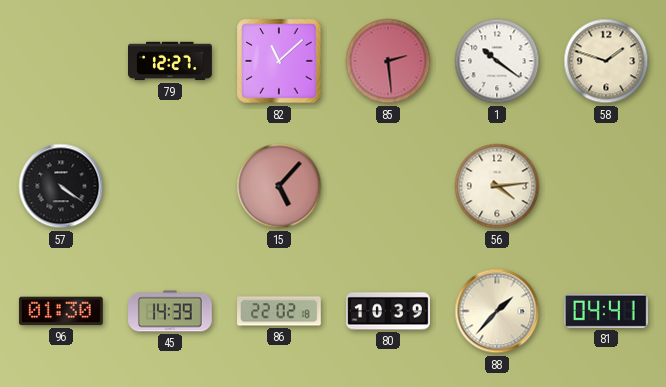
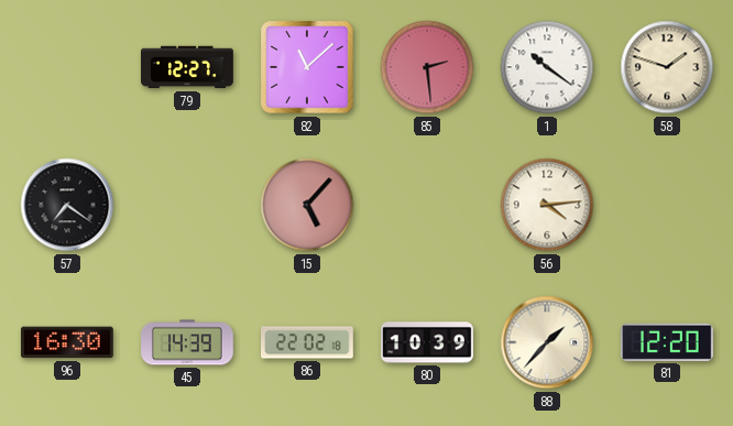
57: 4:21 -> 7:21 (67, 205)
96: 01:30 -> 16:30 (67, 342)
81: 04:41 -> 12:20 (667, 342)
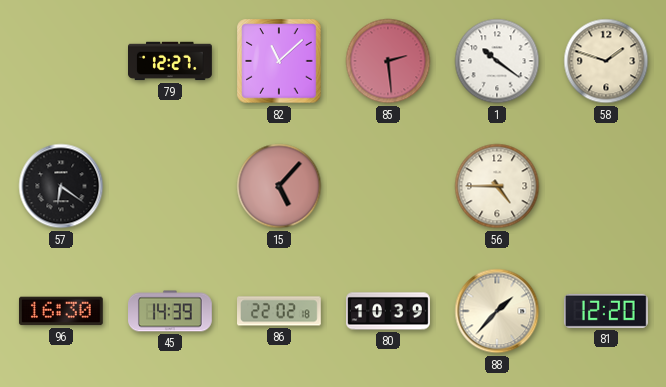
57: 7:21 -> 6:21 (61, 186)
56: 4:14 -> 4:45 (497, 186)
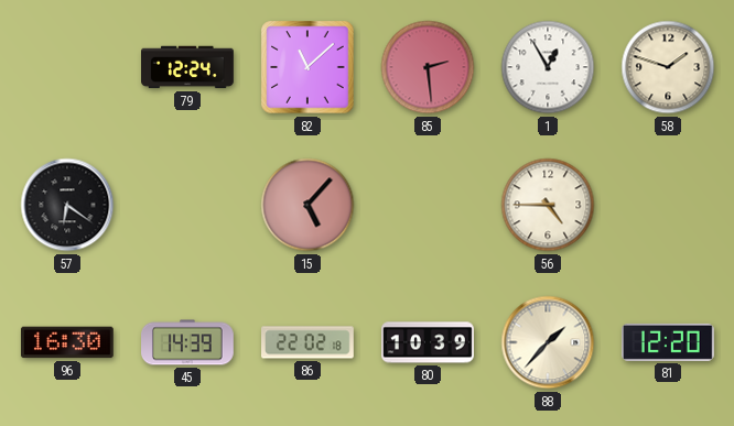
79: 12:27 -> 12:24 (187, 67)
1: 10:21 -> 12:55 (548, 67)
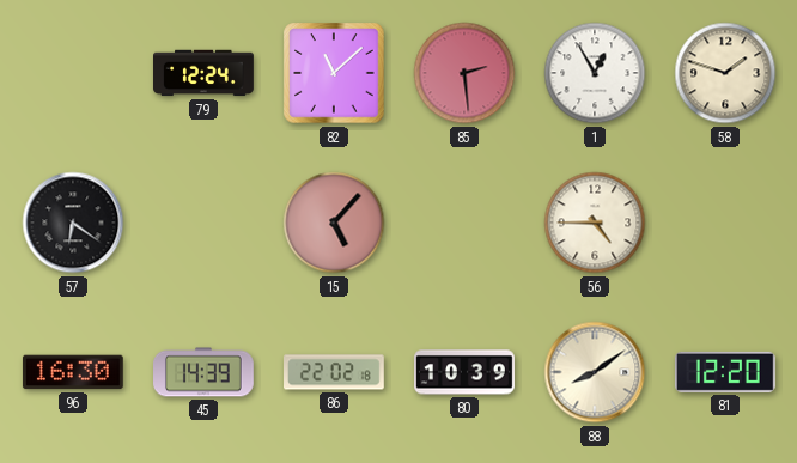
88: 1:37 -> 8:09 (595, 372)
